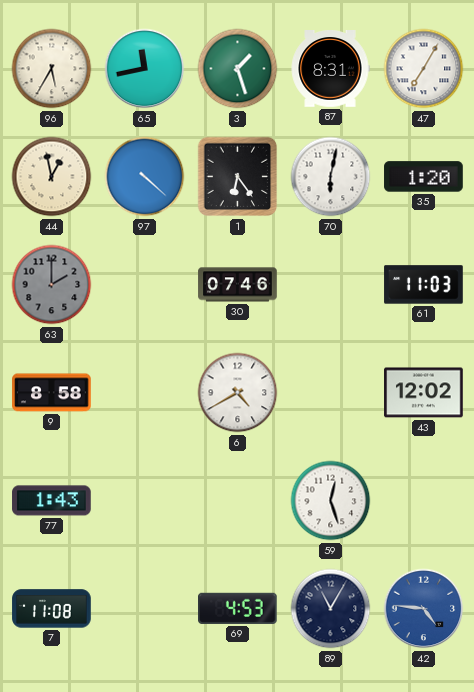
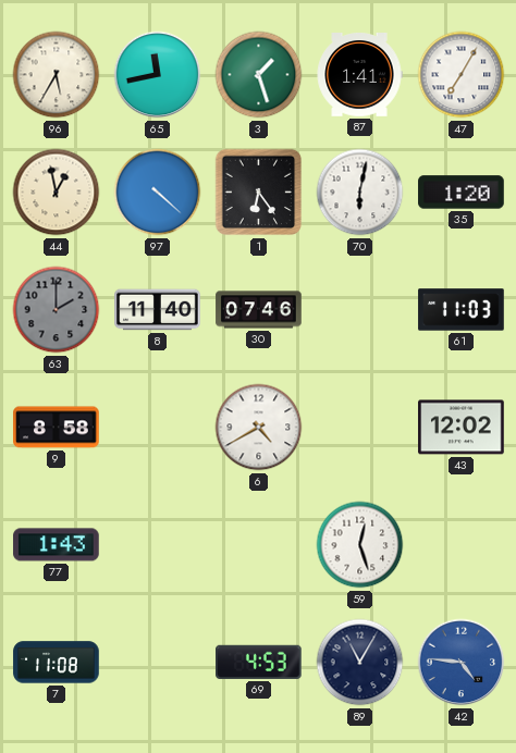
87: 8:31 -> 1:41 (359, 75)
8: none -> 11:40 (158, 310)
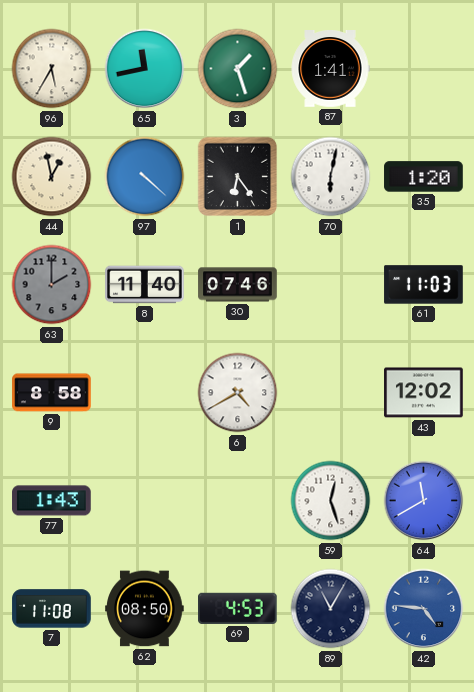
47: 7:05 -> none (462, 75)
64: none -> 11:40 (424, 501)
62: none -> 08:50 (145, 609)
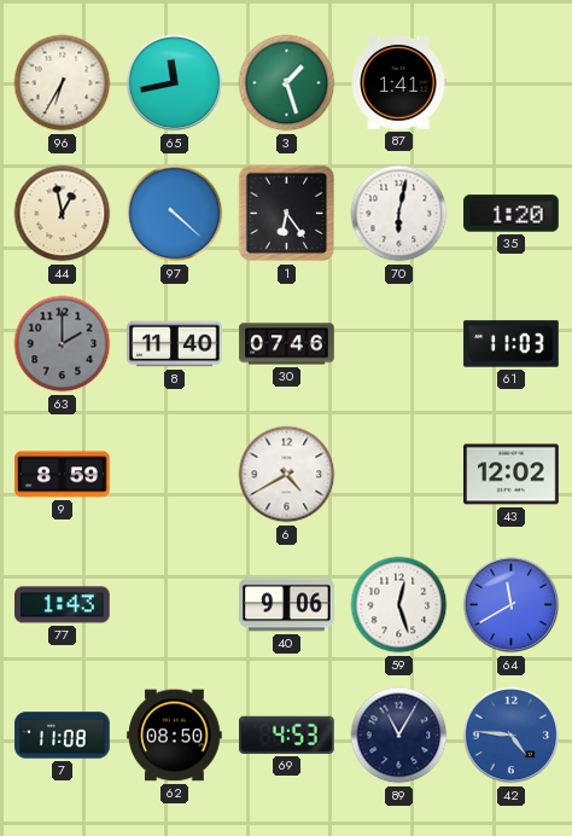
96: 5:35 -> 6:35 (63, 83)
9: 8:58 -> 8:59 (63, 475)
40: none -> 9:06 (287, 605)
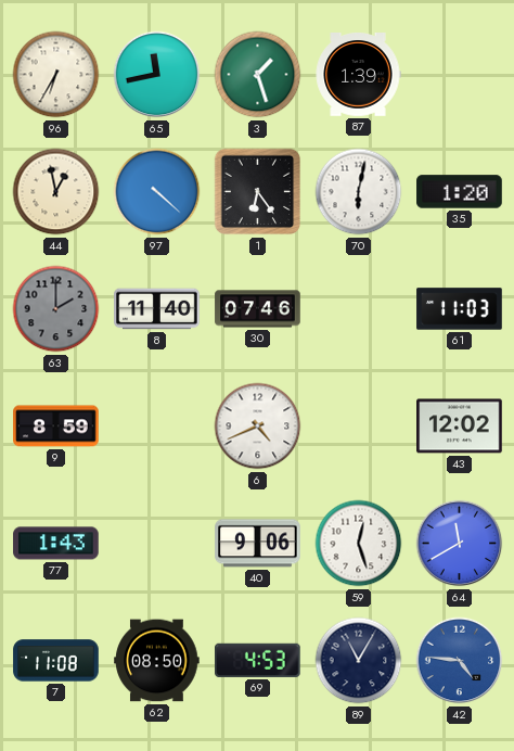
87: 1:41 -> 1:39 (358, 75)
6: 4:40 -> 4:41 (258, 427)
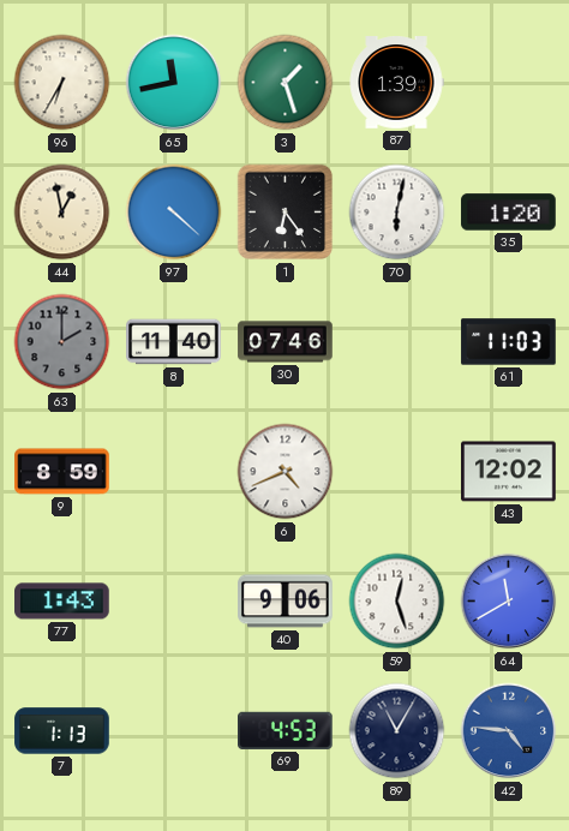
7: 11:08 -> 1:13 (62, 731)
62: 08:50 -> none (157, 661)
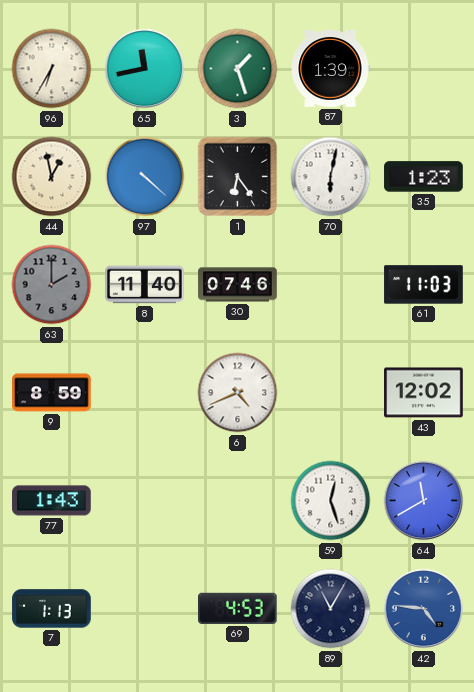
35: 1:20 -> 1:23 (424, 177)
40: 9:06 -> none (286, 602)
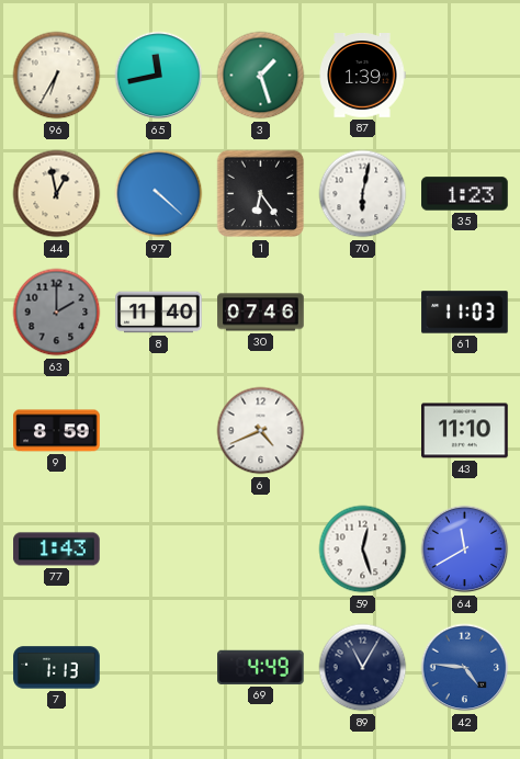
43: 12:02 -> 11:10 (465, 431)
69: 4:53 -> 4:49 (261, 667)
